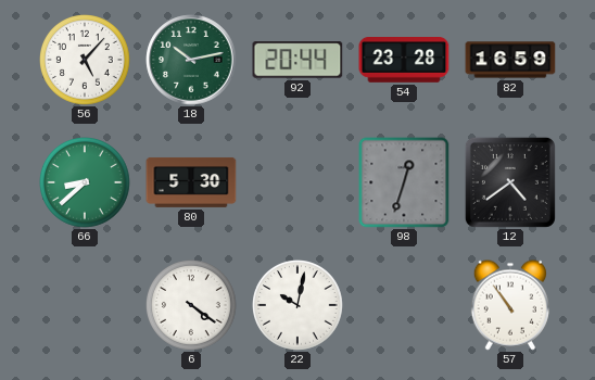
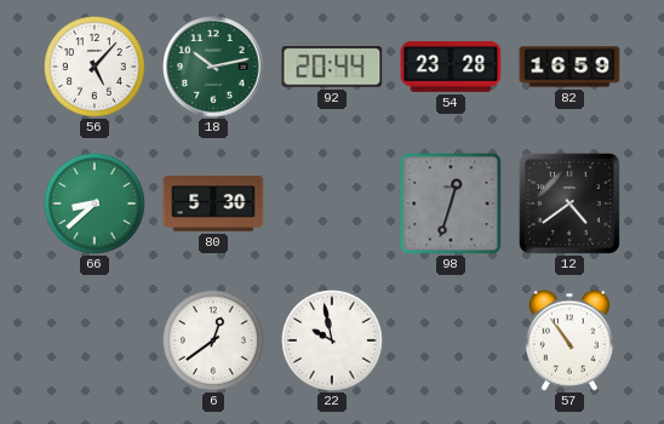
6: 4:21 -> 12:39 (214, 342)
22: 10:02 -> 9:58 (333, 342)
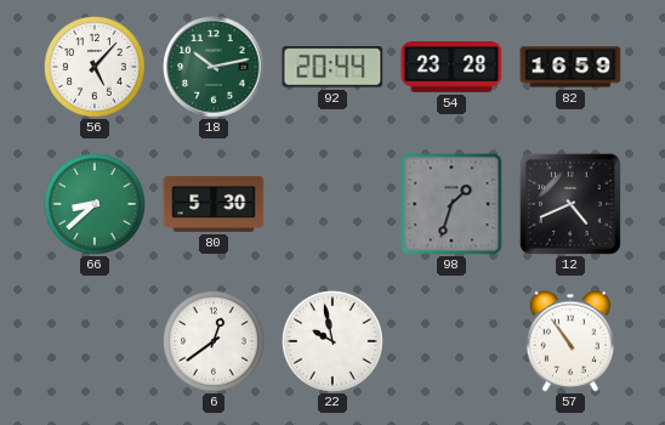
98: 12:33 -> 1:33 (451, 204)
12: 4:39 -> 4:41 (570, 204)
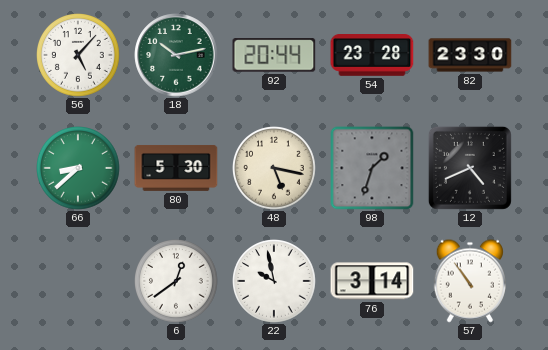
82: 16:59 -> 23:30 (470, 55)
48: none -> 5:17 (275, 169)
76: none -> 3:14 (372, 281)
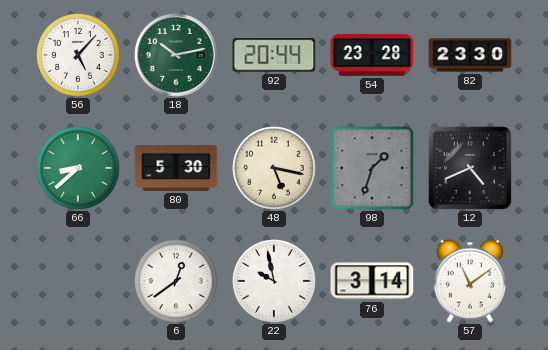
57: 10:54 -> 11:09 (470, 281)
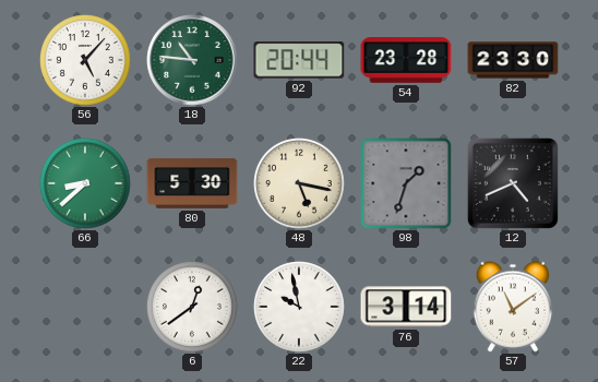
18: 10:13 -> 10:46 (192, 60)
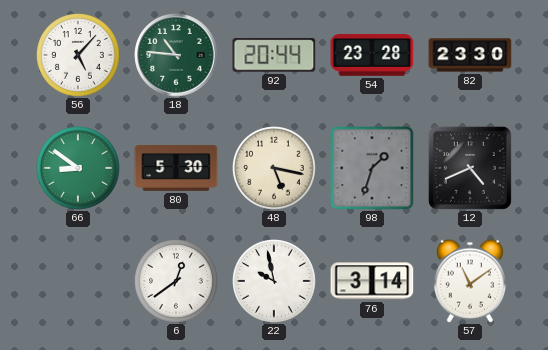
66: 8:38 -> 8:51 (79, 169)
